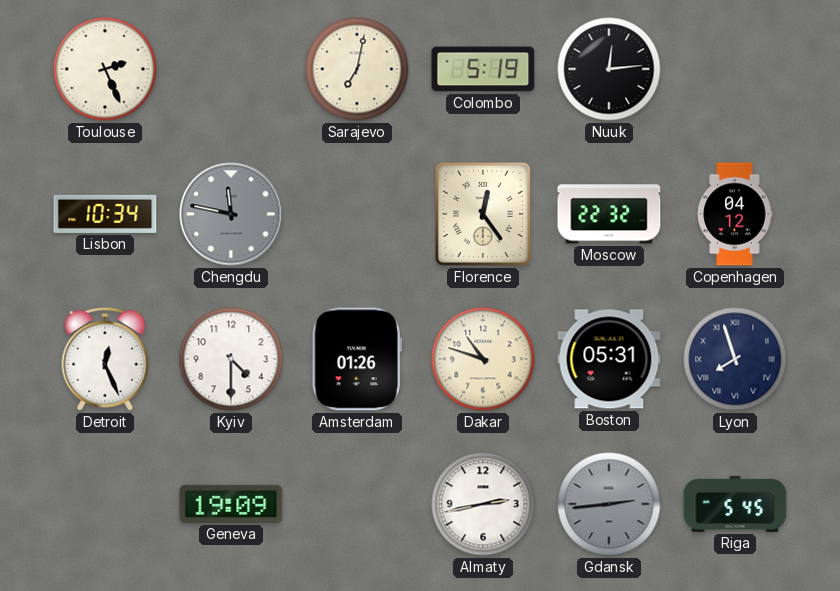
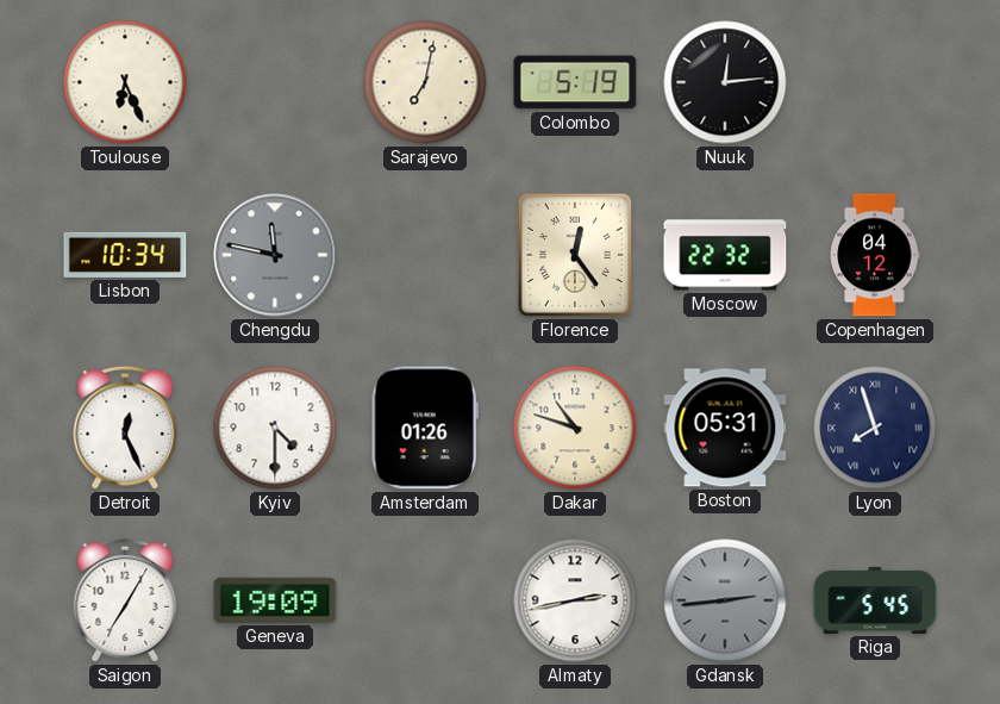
Toulouse: 2:26 -> 6:26 (125, 82)
Saigon: none -> 7:05 (125, 600)
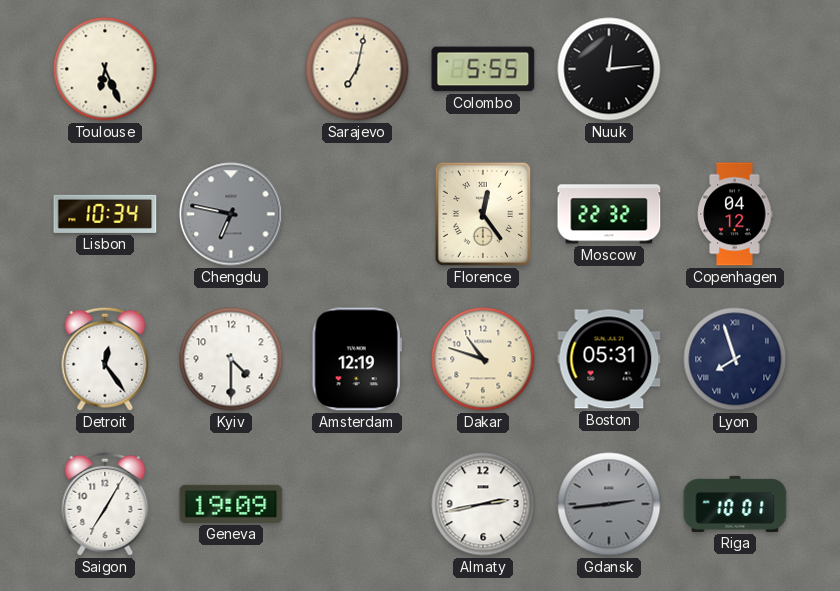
Colombo: 5:19 -> 5:55 (483, 69)
Chengdu: 11:47 -> 6:47 (231, 214)
Detroit: 12:26 -> 12:24 (105, 359)
Amsterdam: 01:26 -> 12:19 (357, 359)
Riga: 5:45 -> 10:01 (735, 504)
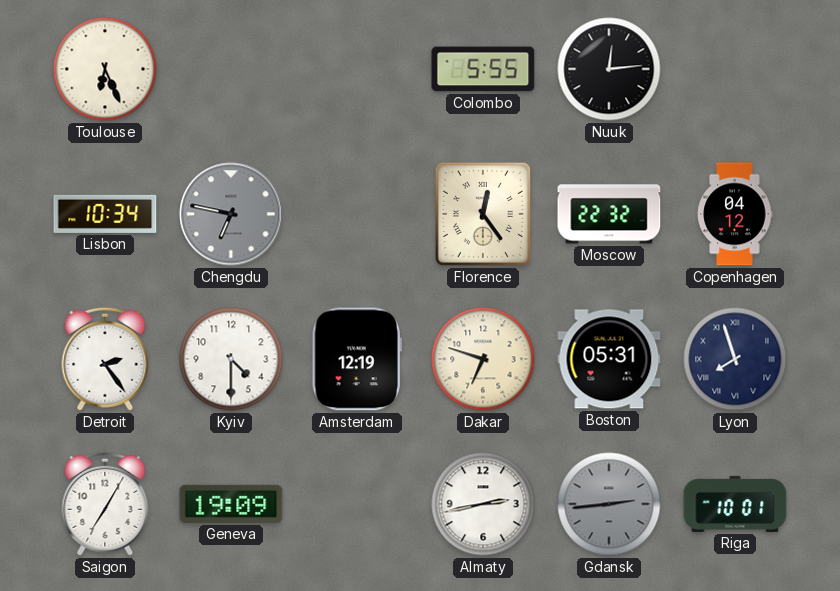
Sarajevo: 7:02 -> none (357, 69)
Detroit: 12:24 -> 2:24 (105, 359)
Dakar: 10:48 -> 6:48 (483, 359)
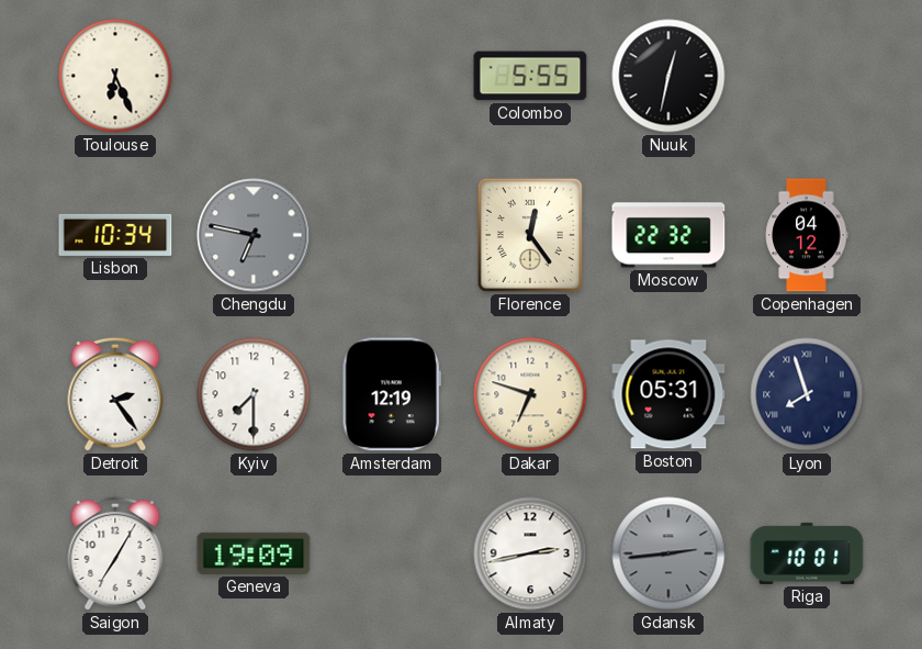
Nuuk: 12:14 -> 12:32 (668, 76)
Kyiv: 4:30 -> 7:30 (254, 394)
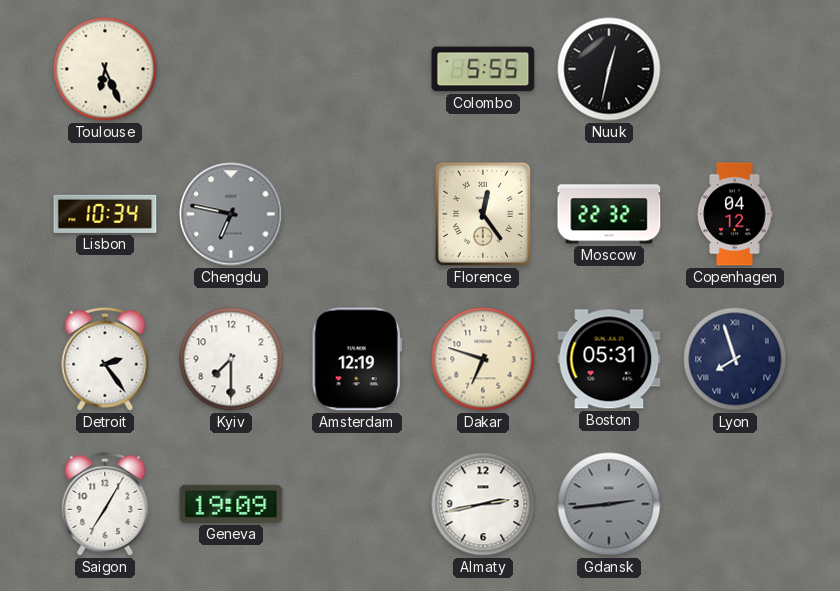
Riga: 10:01 -> none (807, 553)
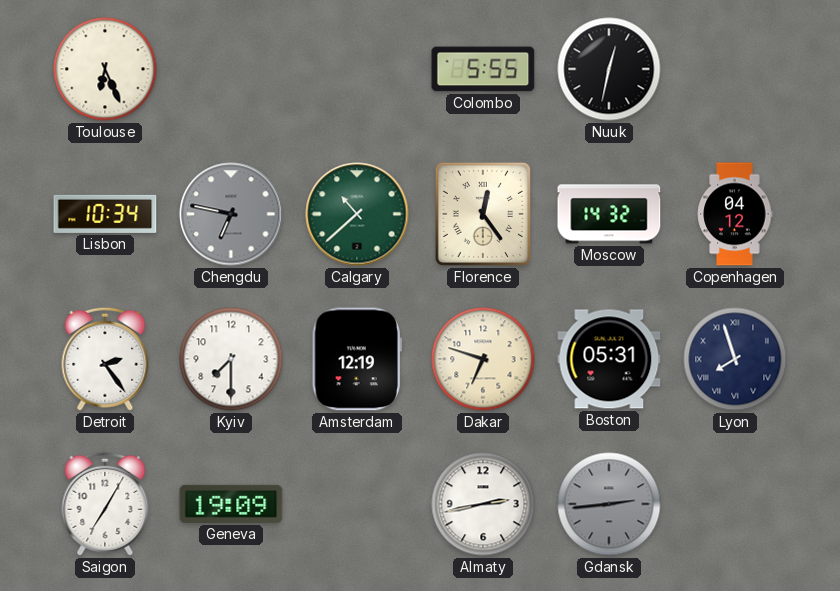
Calgary: none -> 10:38 (357, 214)
Moscow: 22:32 -> 14:32 (609, 214)
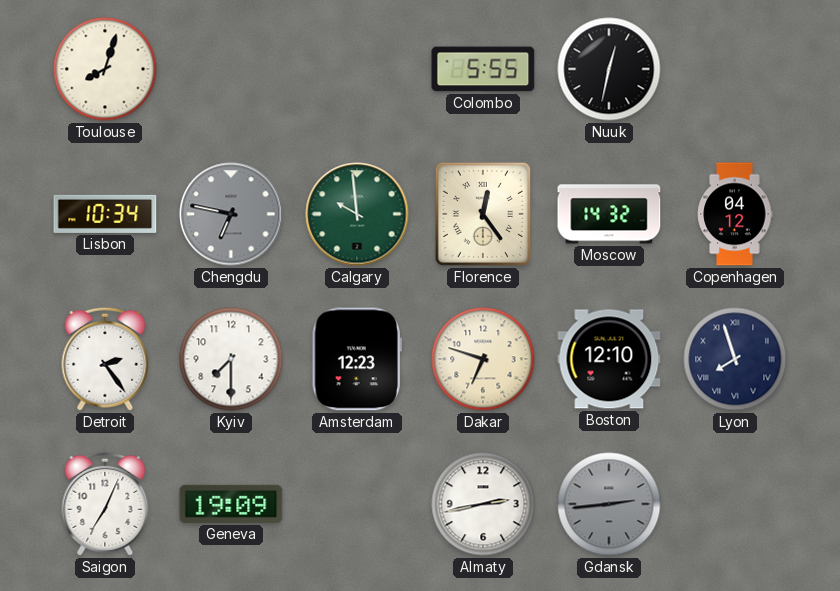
Toulouse: 6:26 -> 8:03 (105, 69)
Calgary: 10:38 -> 9:59 (357, 214)
Amsterdam: 12:19 -> 12:23 (357, 359)
Boston: 05:31 -> 12:10 (609, 359)
Saigon: 7:05 -> 7:04 (105, 504)
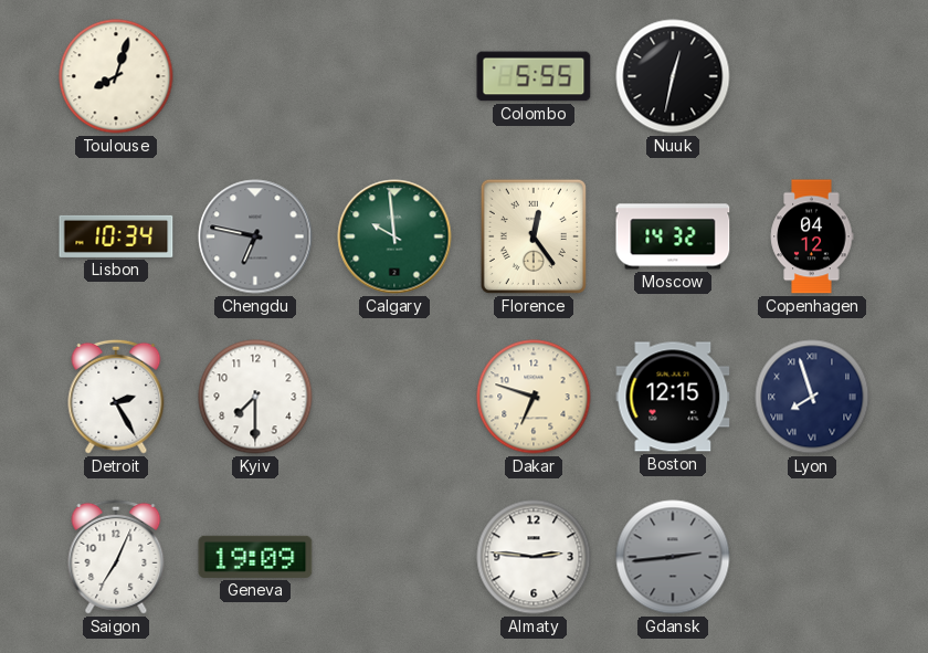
Detroit: 2:24 -> 2:25 (116, 397)
Amsterdam: 12:23 -> none (357, 359)
Boston: 12:10 -> 12:15 (673, 397)
Almaty: 2:43 -> 2:46 (534, 557)
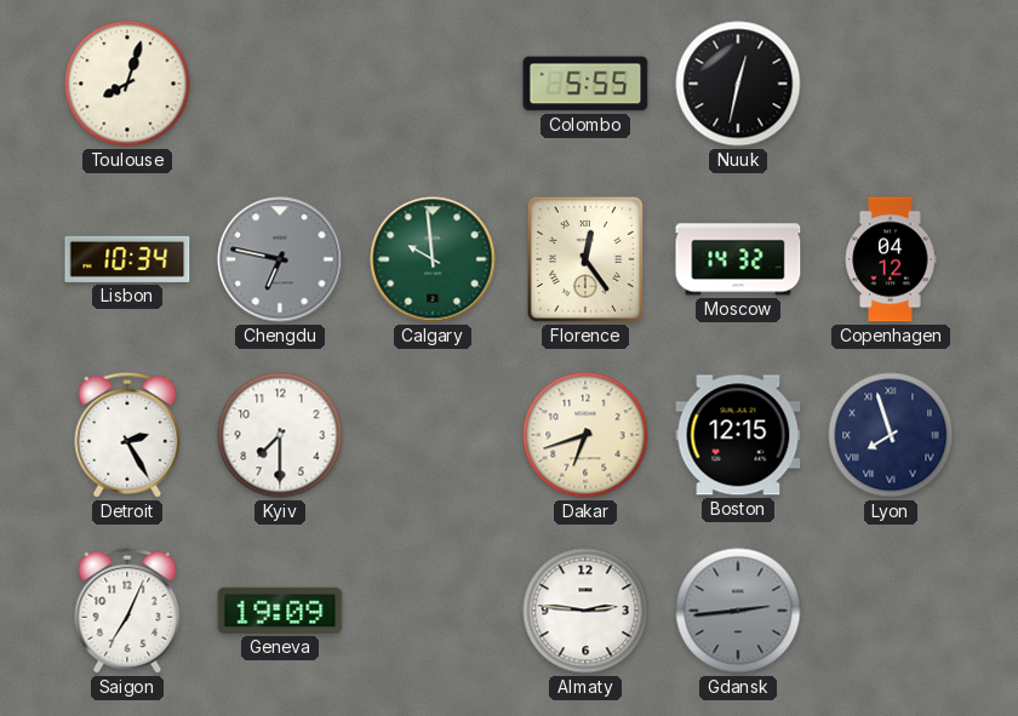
Dakar: 6:48 -> 6:42 (585, 435)
